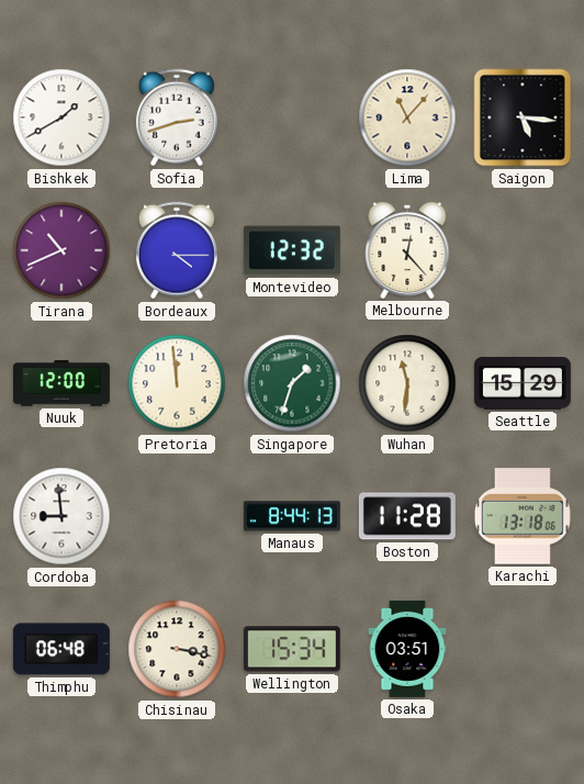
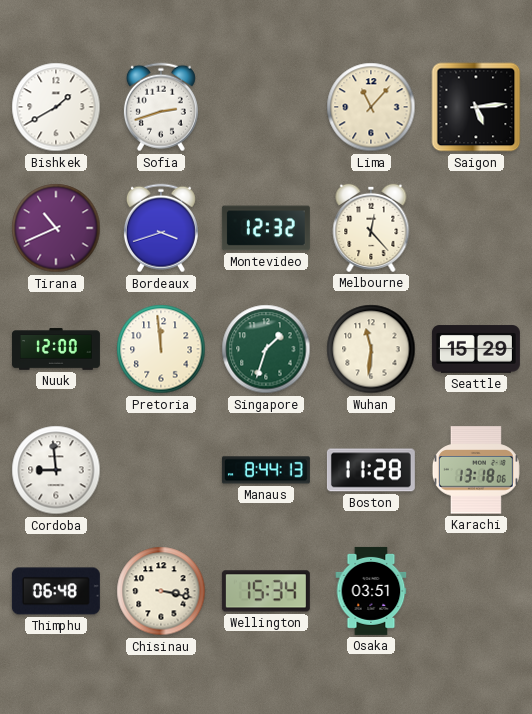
Saigon: 5:16 -> 5:14 (476, 107)
Bordeaux: 4:15 -> 3:42 (161, 228)
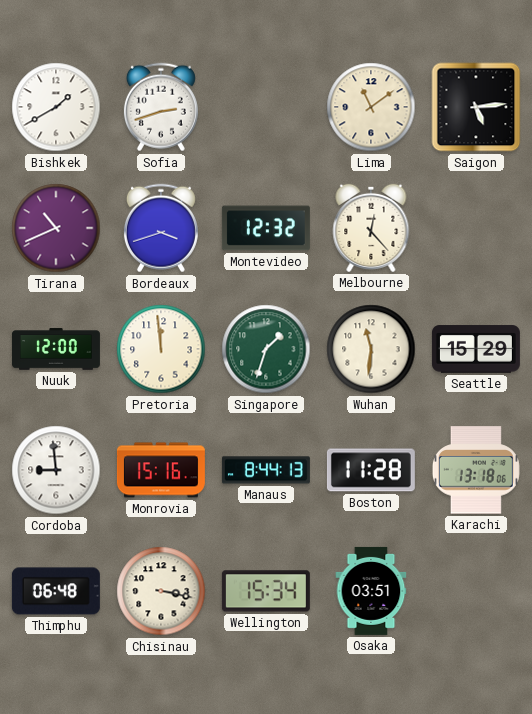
Lima: 11:07 -> 11:09 (371, 107)
Monrovia: none -> 15:16 (161, 470)
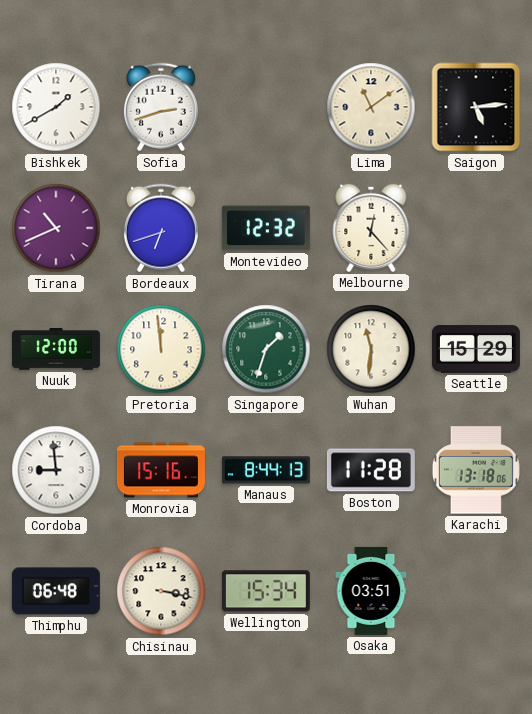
Bordeaux: 3:42 -> 6:42 (161, 228)
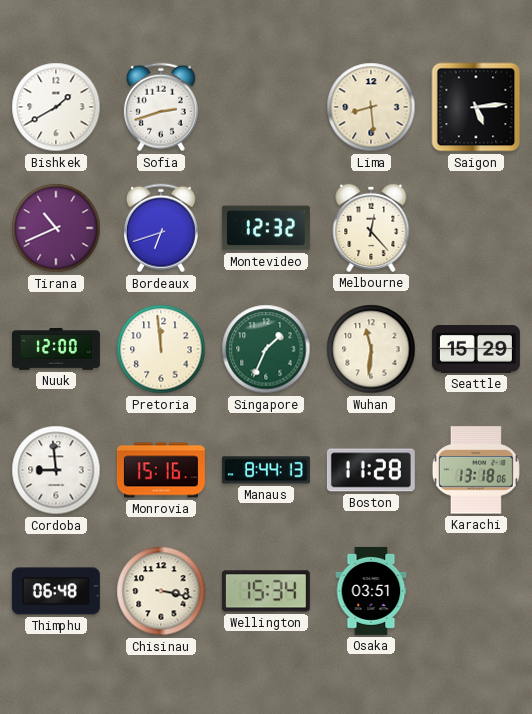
Lima: 11:09 -> 8:29 (371, 107)
Singapore: 1:33 -> 1:34 (266, 349)
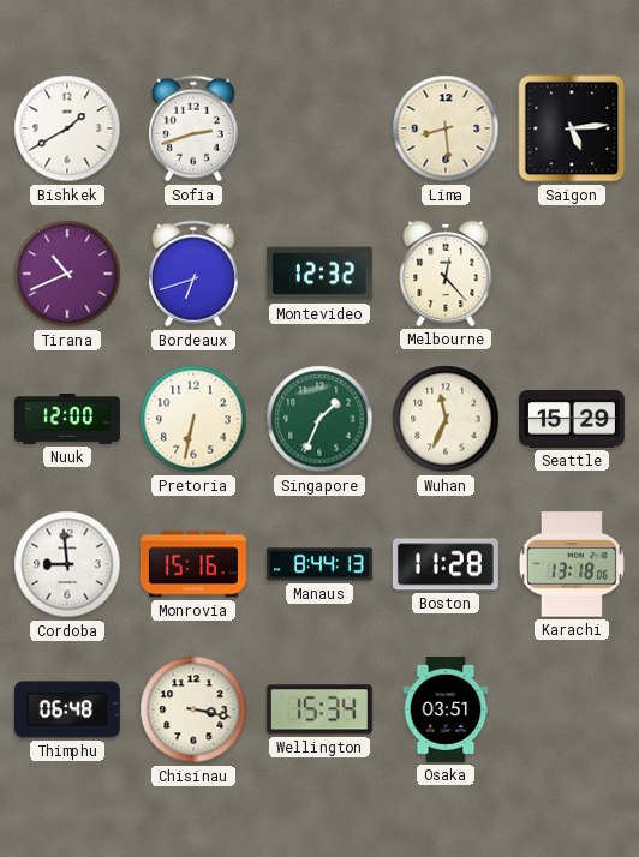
Pretoria: 11:59 -> 6:32 (193, 419)
Wuhan: 11:31 -> 11:34 (446, 419)
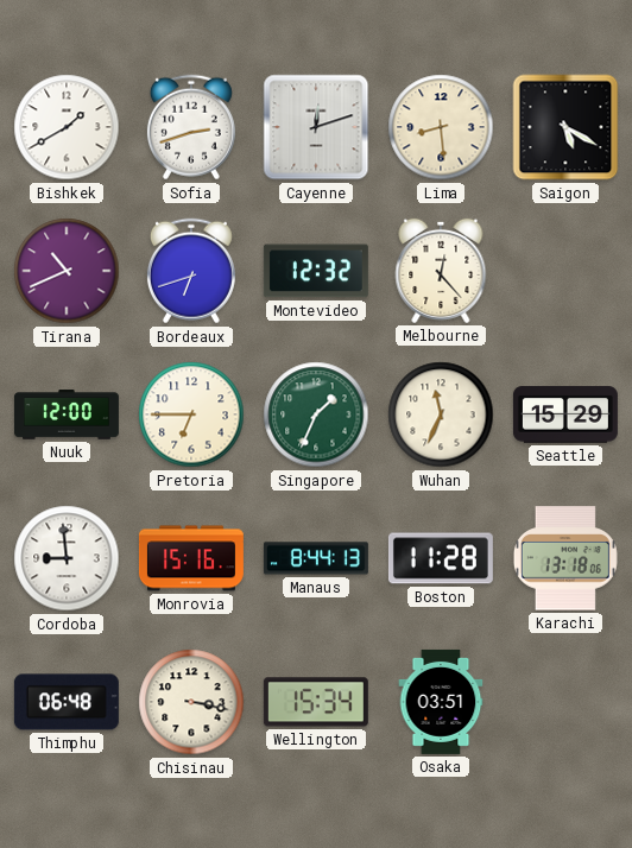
Cayenne: none -> 12:12 (316, 127)
Saigon: 5:14 -> 5:20 (565, 127)
Pretoria: 6:32 -> 6:45 (191, 414)
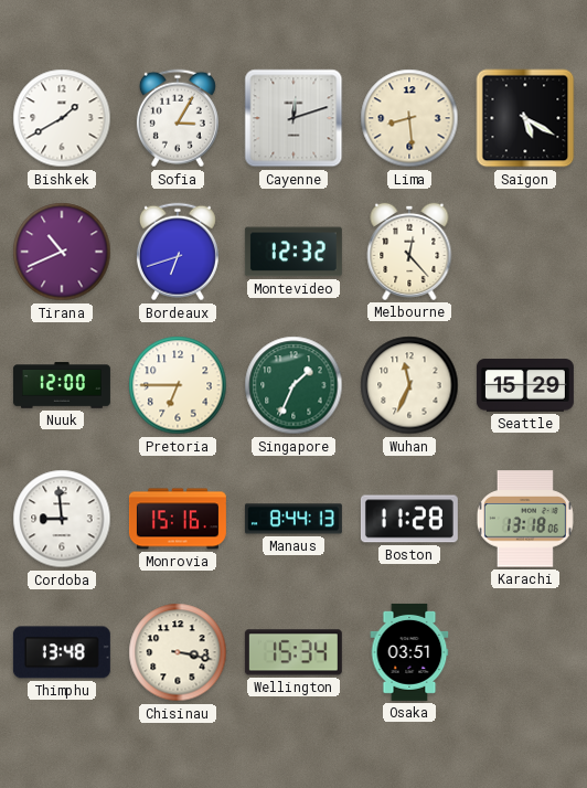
Sofia: 2:42 -> 3:05 (178, 118)
Thimphu: 06:48 -> 13:48 (62, 652)
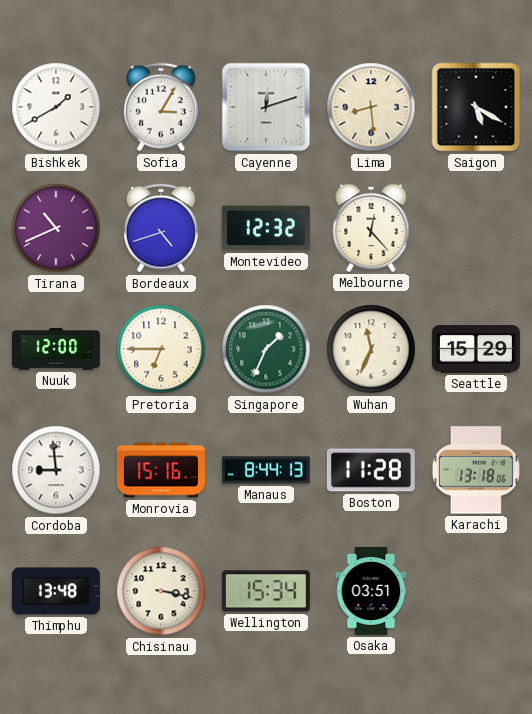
Bordeaux: 6:42 -> 4:42 (161, 228)
